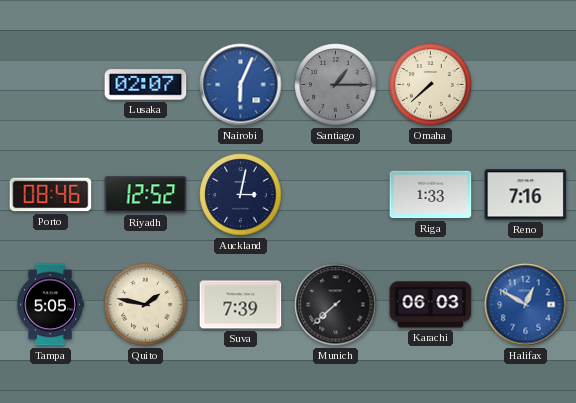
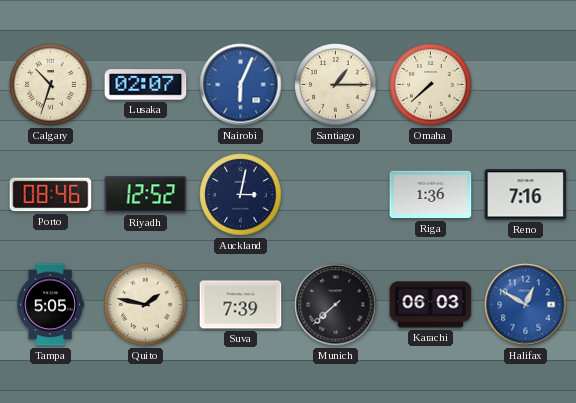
Calgary: none -> 10:33 (51, 85)
Santiago dial: grey -> cream (336, 85)
Riga: 1:33 -> 1:36 (431, 195)
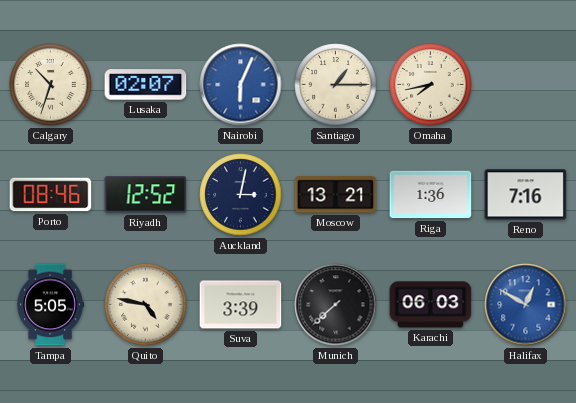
Omaha: 7:38 -> 7:43 (431, 85)
Moscow: none -> 13:21 (336, 195)
Quito: 1:47 -> 4:47 (146, 305)
Suva: 7:39 -> 3:39 (241, 305)
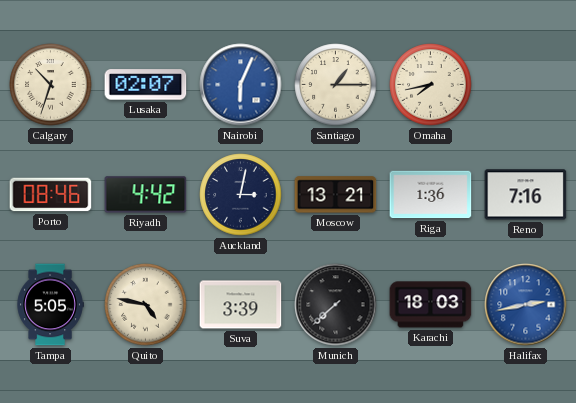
Riyadh: 12:52 -> 4:42 (146, 195)
Karachi: 06:03 -> 18:03 (431, 305)
Halifax: 12:50 -> 2:43 (526, 305)
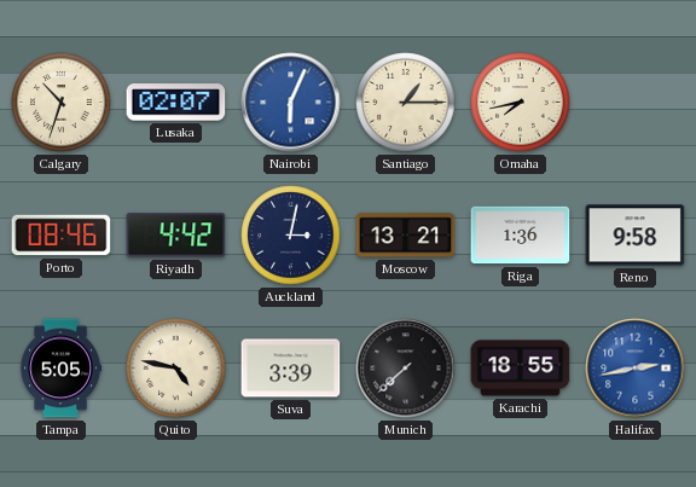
Reno: 7:16 -> 9:58 (636, 236)
Karachi: 18:03 -> 18:55 (521, 369)
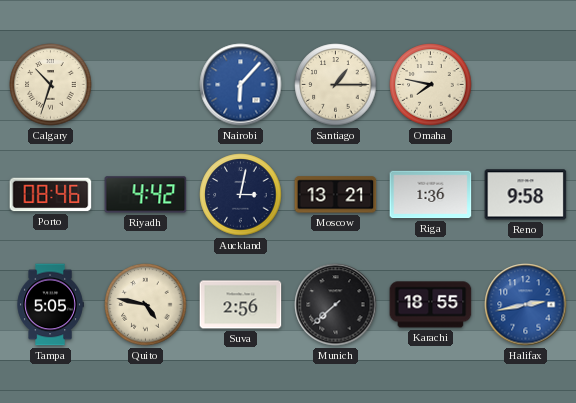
Lusaka: 02:07 -> none (176, 103)
Nairobi: 6:04 -> 6:07 (241, 85)
Omaha: 7:43 -> 7:47 (431, 85)
Suva: 3:39 -> 2:56 (241, 305)
